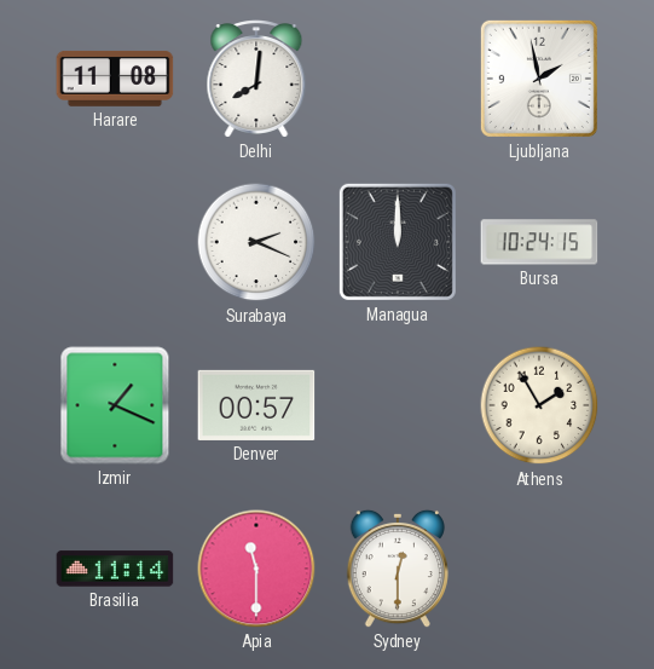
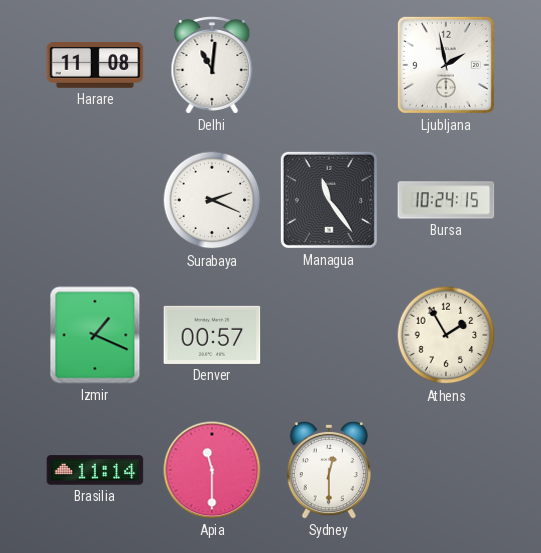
Delhi: 8:01 -> 11:01 (212, 65)
Managua: 12:00 -> 11:24 (329, 200)
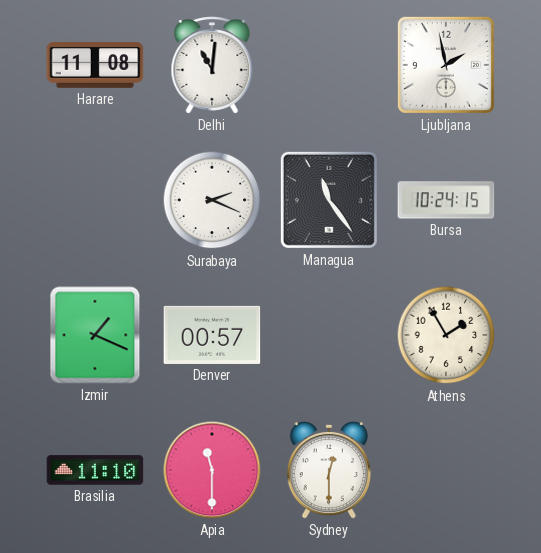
Brasilia: 11:14 -> 11:10 (95, 470)
